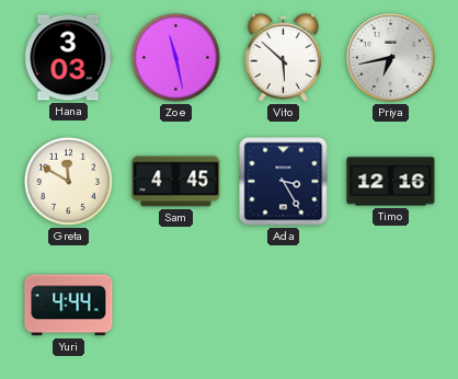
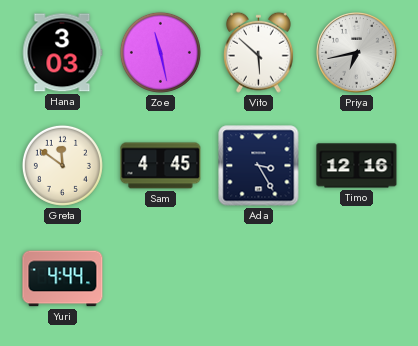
Greta: 11:50 -> 11:51 (62, 165)
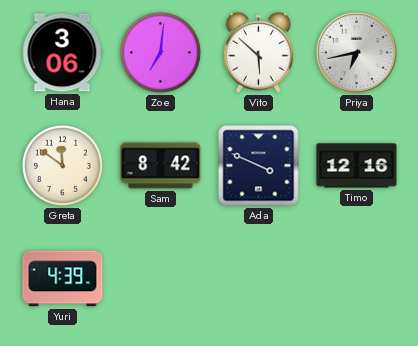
Hana: 3:03 -> 3:06 (63, 53)
Zoe: 11:28 -> 7:01 (160, 52)
Sam: 4:45 -> 8:42 (161, 166)
Ada: 3:25 -> 3:49 (259, 166)
Yuri: 4:44 -> 4:39 (63, 279)
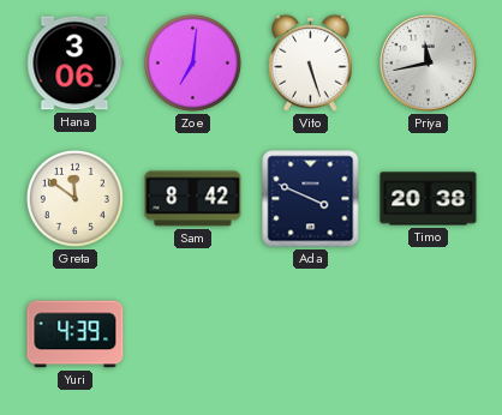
Vito: 5:52 -> 5:27 (310, 62)
Priya: 6:43 -> 11:43 (429, 64)
Timo: 12:16 -> 20:38 (429, 199)
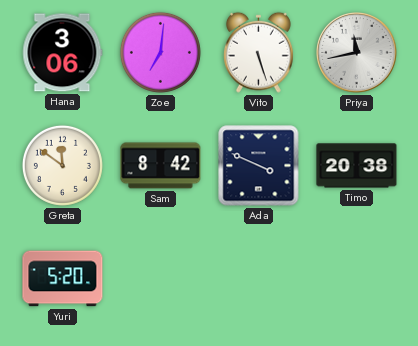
Yuri: 4:39 -> 5:20 (63, 279)
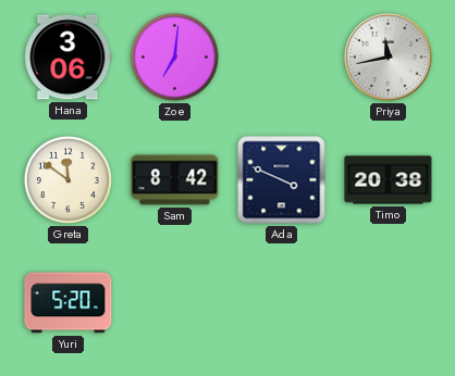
Vito: 5:27 -> none (258, 52)
